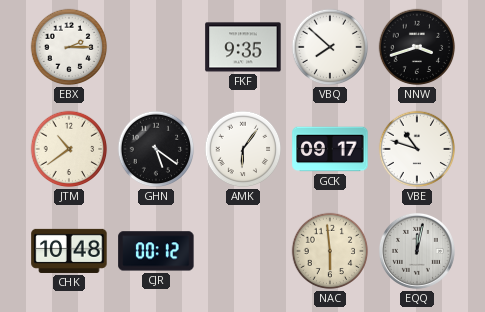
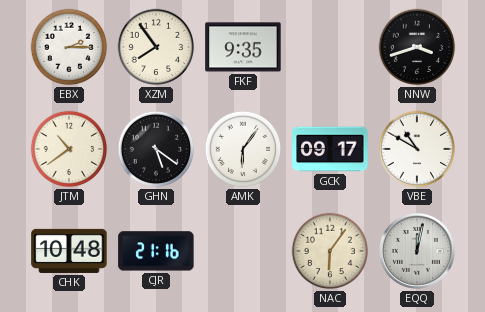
XZM: none -> 7:54 (156, 47)
VBQ: 7:52 -> none (330, 47)
VBE: 10:48 -> 10:50 (417, 149)
CJR: 00:12 -> 21:16 (156, 251)
NAC: 5:59 -> 6:06 (330, 251)
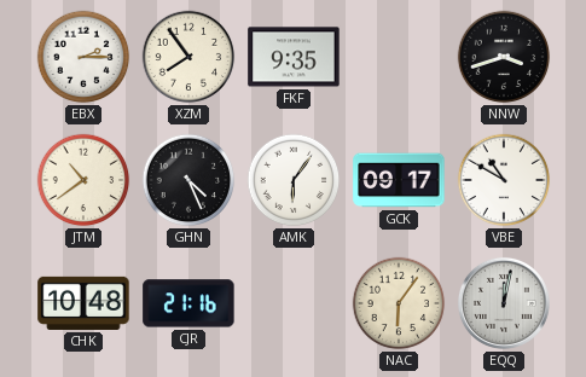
GHN: 5:21 -> 4:26 (188, 180)
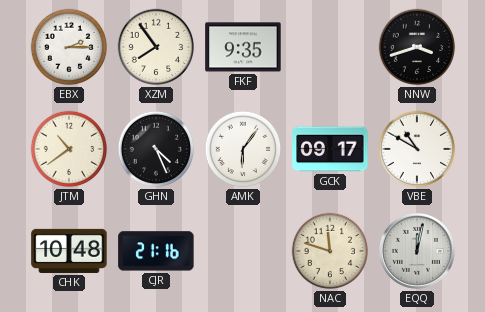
NAC: 6:06 -> 11:48 (330, 251)
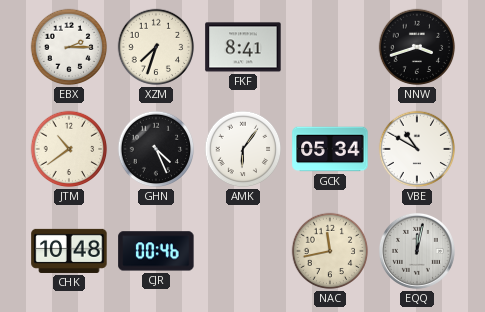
XZM: 7:54 -> 7:33 (156, 47)
FKF: 9:35 -> 8:41 (243, 47)
GCK: 09:17 -> 05:34 (330, 149)
CJR: 21:16 -> 00:46 (156, 251)
NAC: 11:48 -> 11:43 (330, 251)
